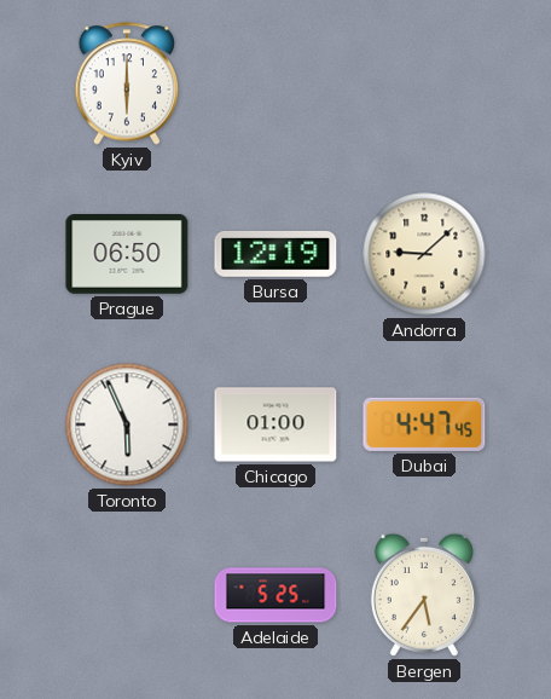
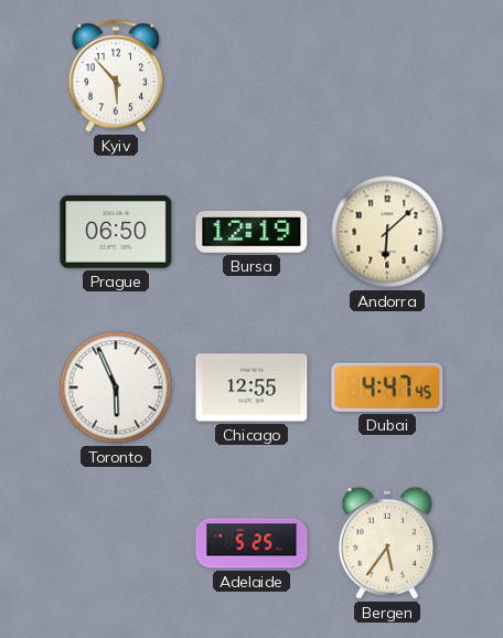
Kyiv: 6:00 -> 5:53 (116, 76)
Andorra: 9:08 -> 6:08 (387, 232)
Chicago: 01:00 -> 12:55 (251, 387)
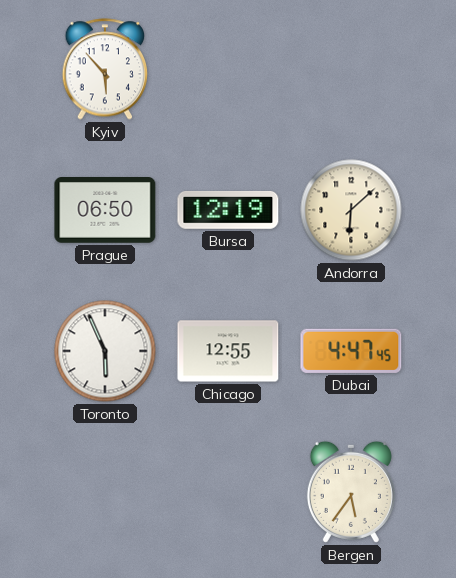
Adelaide: 5:25 -> none (251, 543)
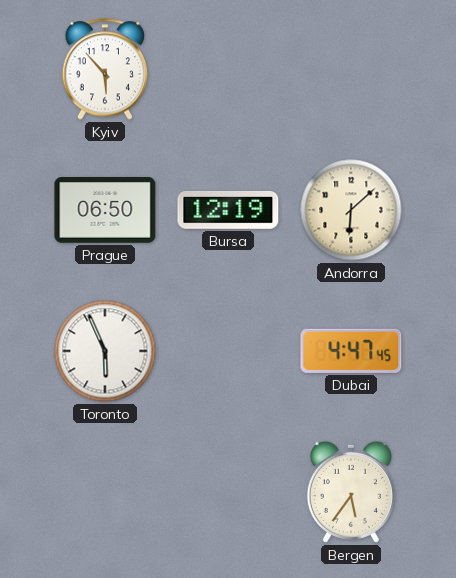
Chicago: 12:55 -> none (228, 351)
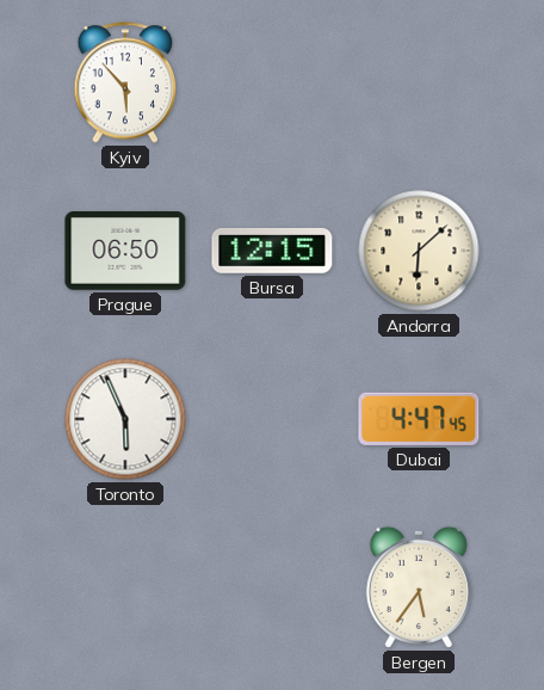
Bursa: 12:19 -> 12:15 (272, 251)
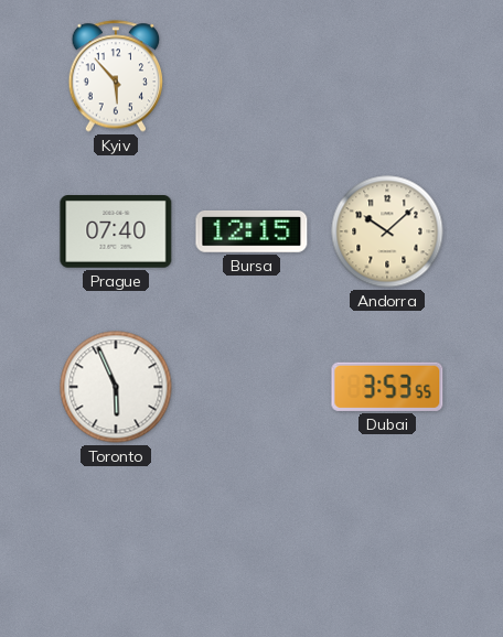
Prague: 06:50 -> 07:40 (116, 233)
Andorra: 6:08 -> 10:08 (387, 231)
Dubai: 4:47 -> 3:53 (387, 387)
Bergen: 5:36 -> none (419, 587)
